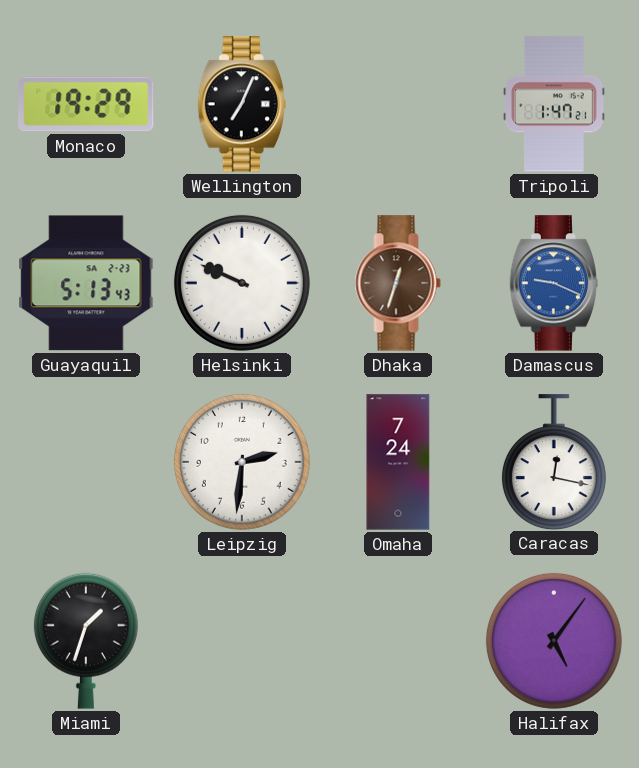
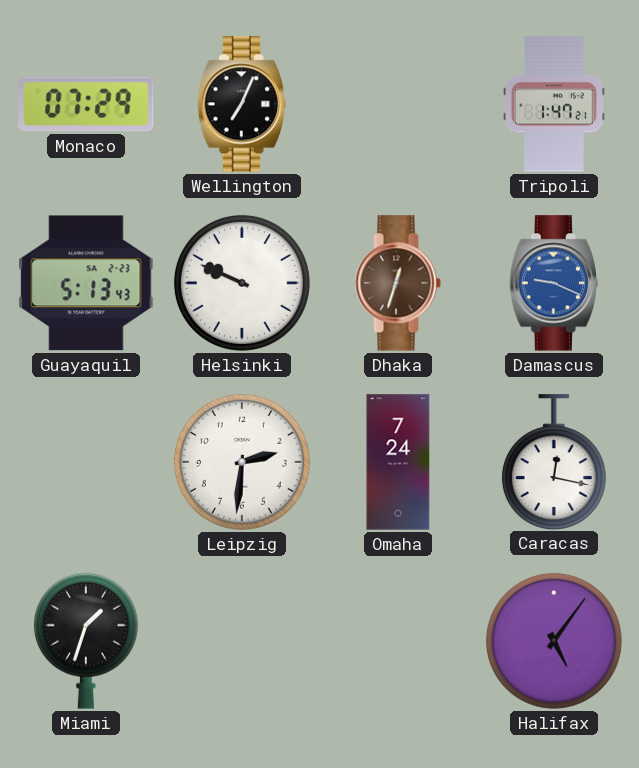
Monaco: 19:29 -> 07:29 (86, 104)
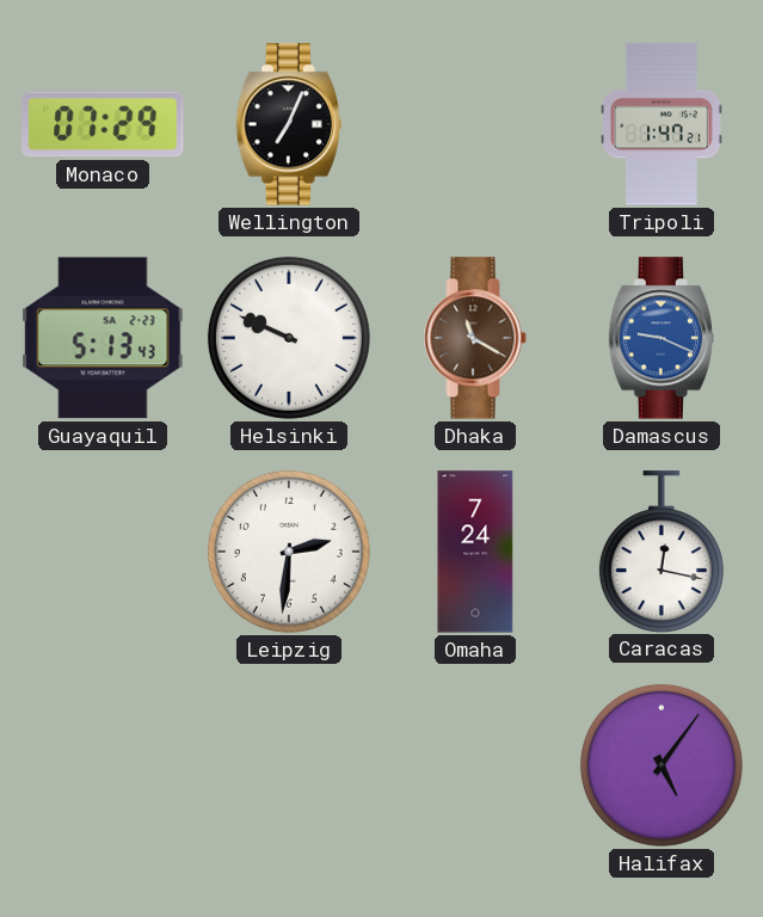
Dhaka: 12:33 -> 11:20 (475, 338)
Miami: 1:33 -> none (86, 641)
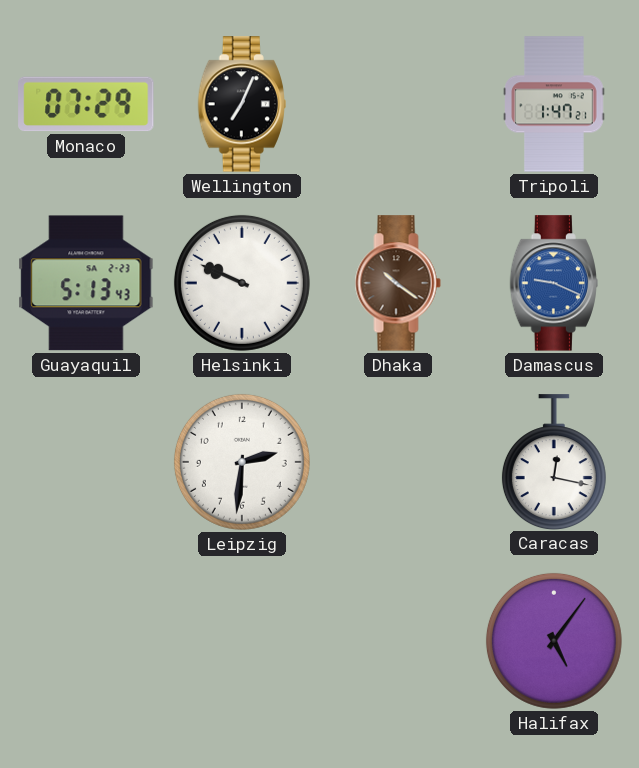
Dhaka: 11:20 -> 10:21 (398, 283)
Omaha: 7:24 -> none (475, 552)
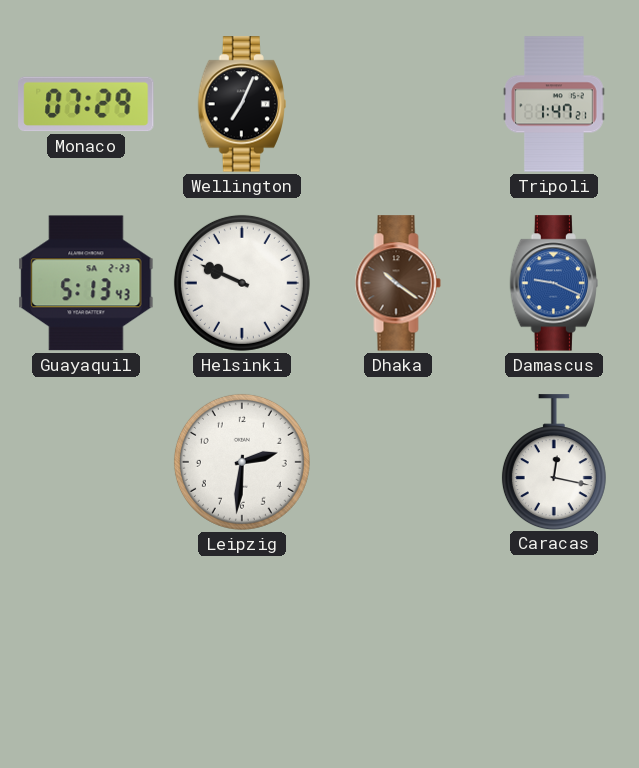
Halifax: 5:06 -> none (554, 641)
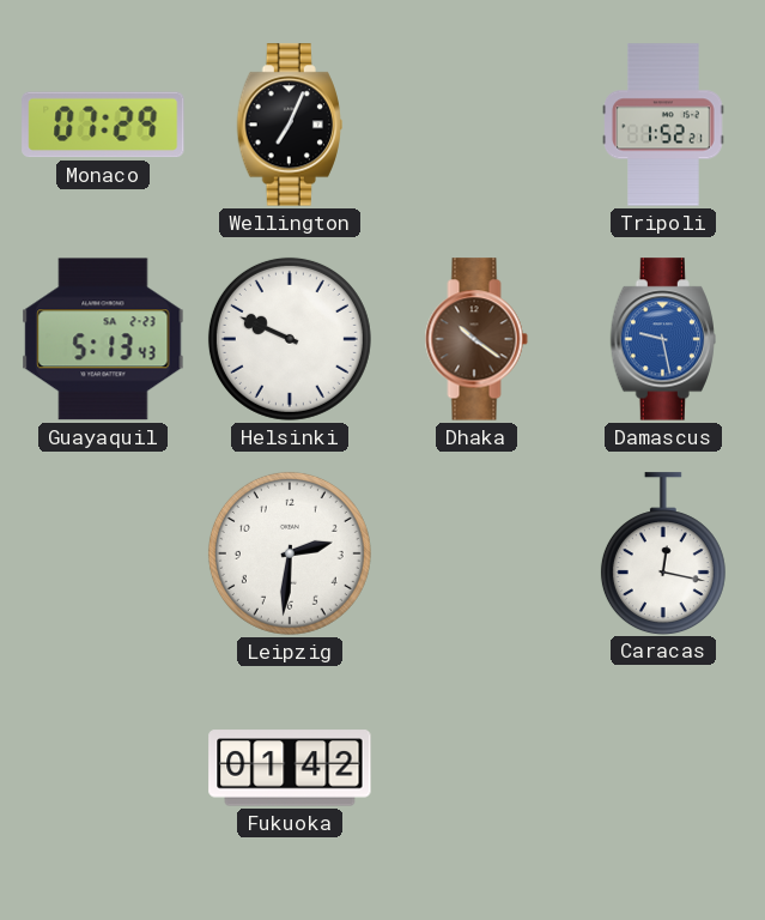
Tripoli: 1:47 -> 1:52 (663, 125)
Damascus: 9:19 -> 9:28 (662, 339)
Fukuoka: none -> 01:42 (290, 768)
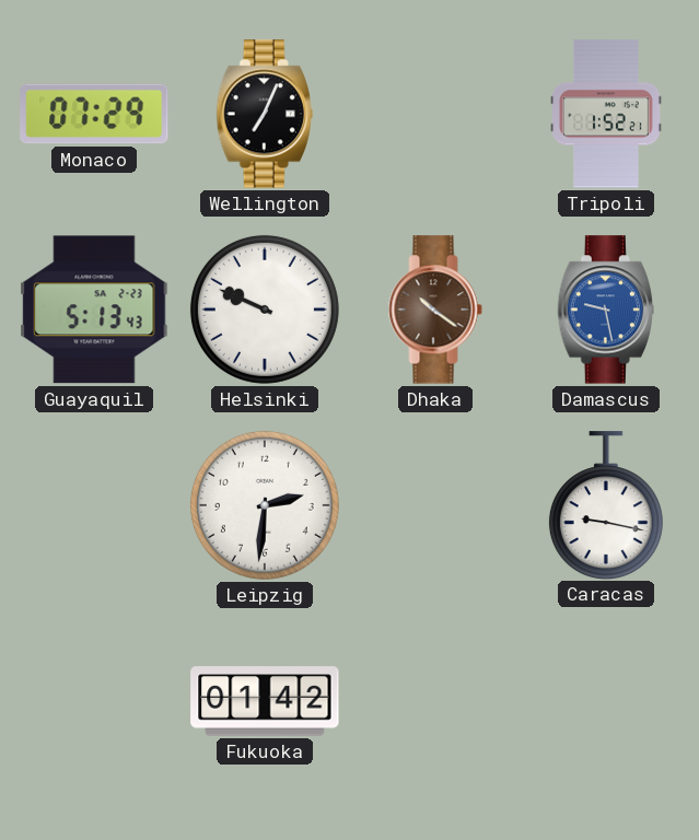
Caracas: 12:17 -> 9:17 (606, 505)
